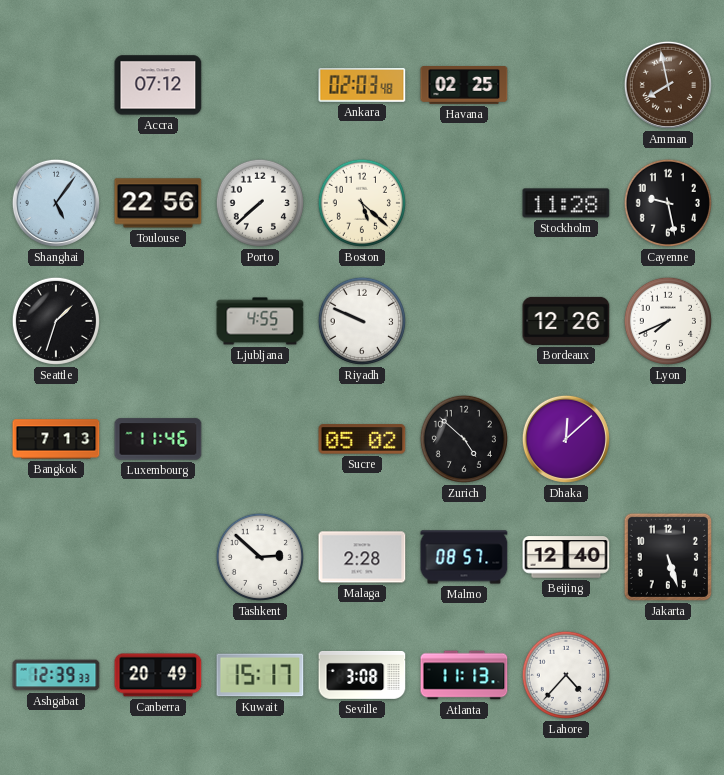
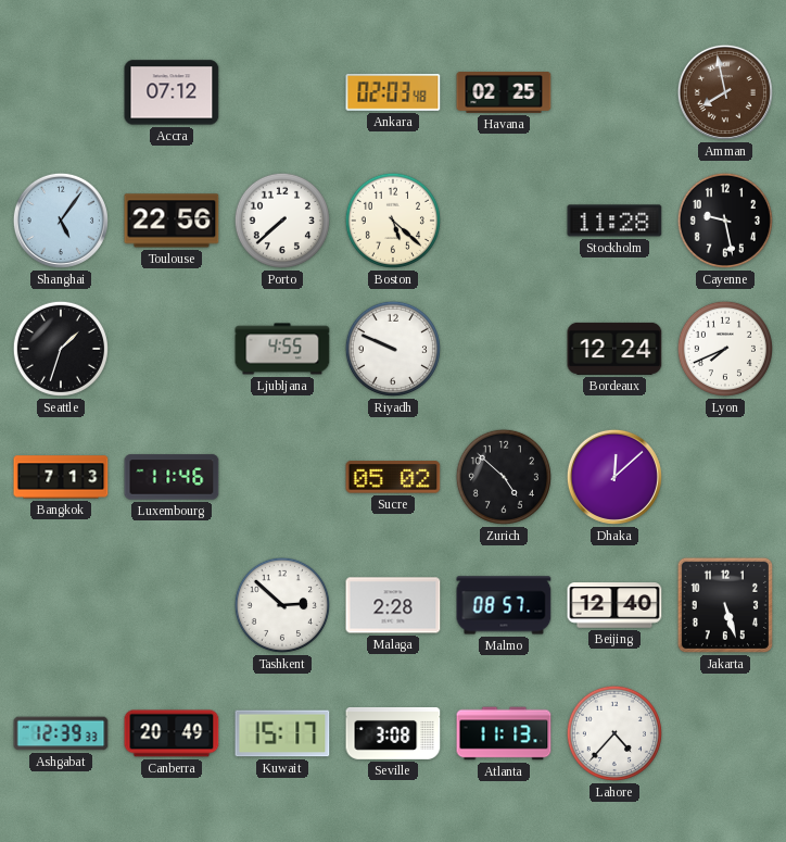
Bordeaux: 12:26 -> 12:24 (614, 349)
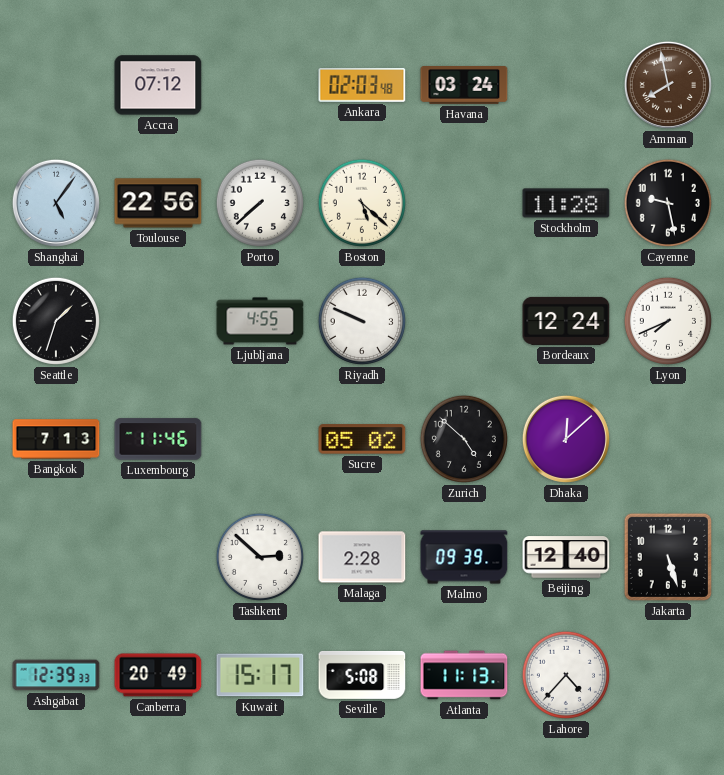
Havana: 02:25 -> 03:24 (464, 86)
Malmo: 08:57 -> 09:39 (464, 557)
Seville: 3:08 -> 5:08 (362, 675)
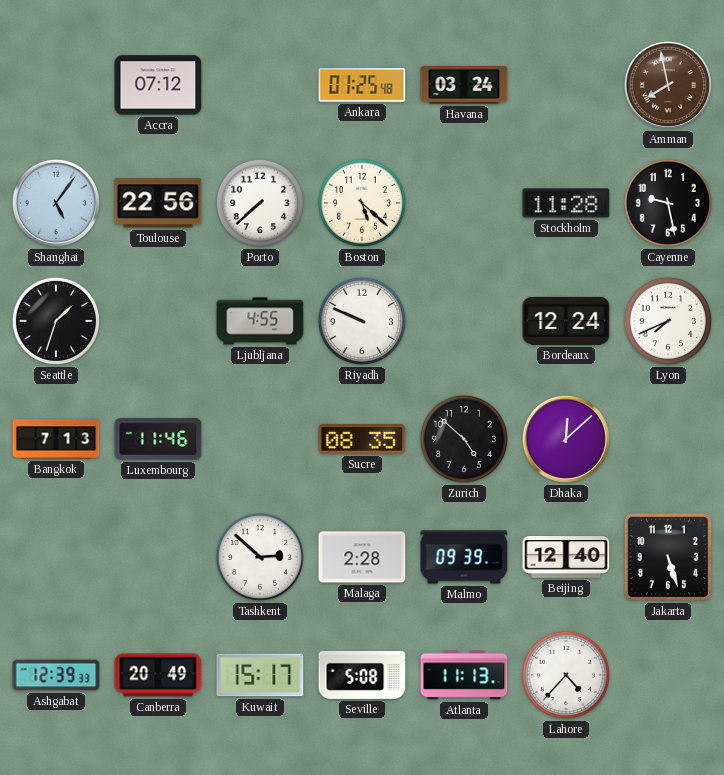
Ankara: 02:03 -> 01:25 (362, 85)
Sucre: 05:02 -> 08:35 (362, 439)
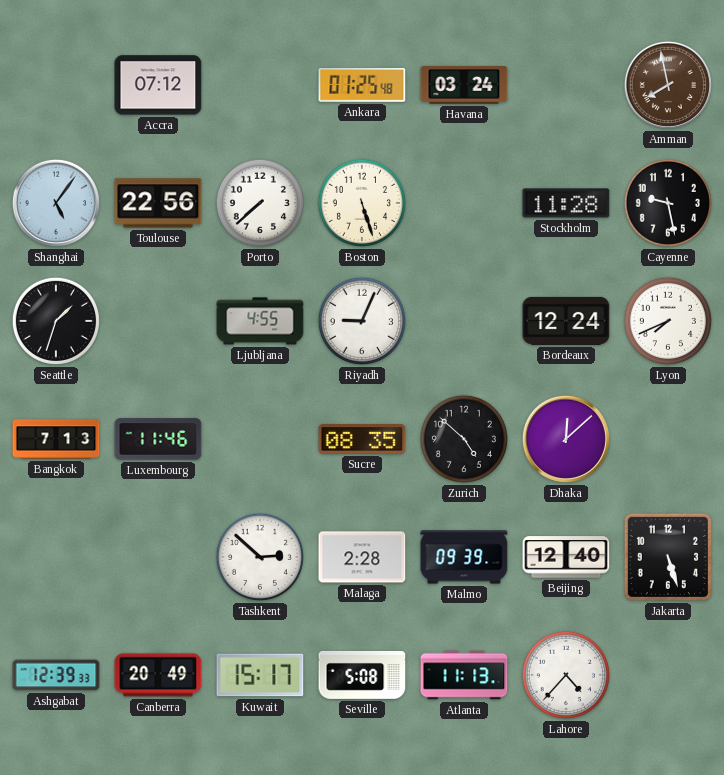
Boston: 5:22 -> 5:27 (362, 203)
Riyadh: 9:49 -> 9:04 (362, 321)
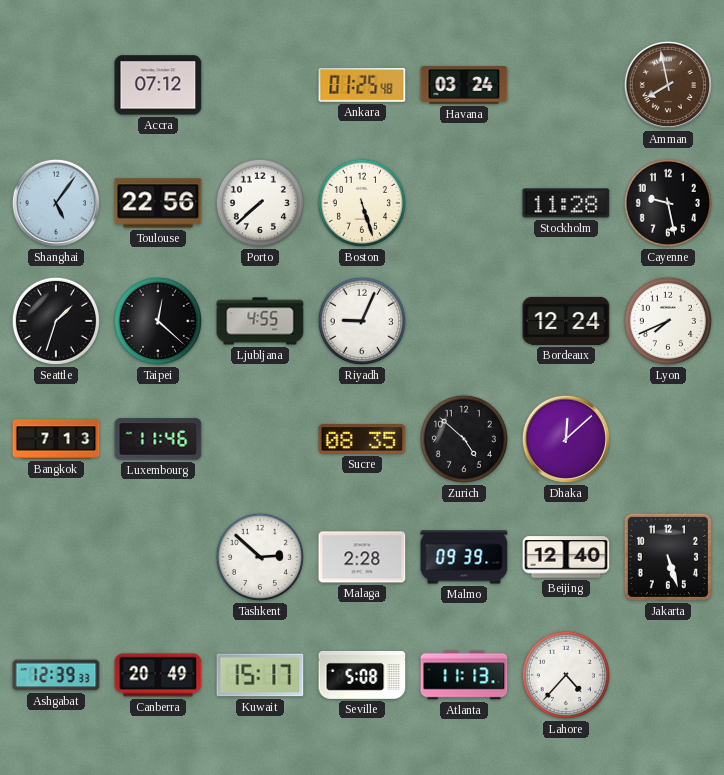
Taipei: none -> 12:22 (158, 321)
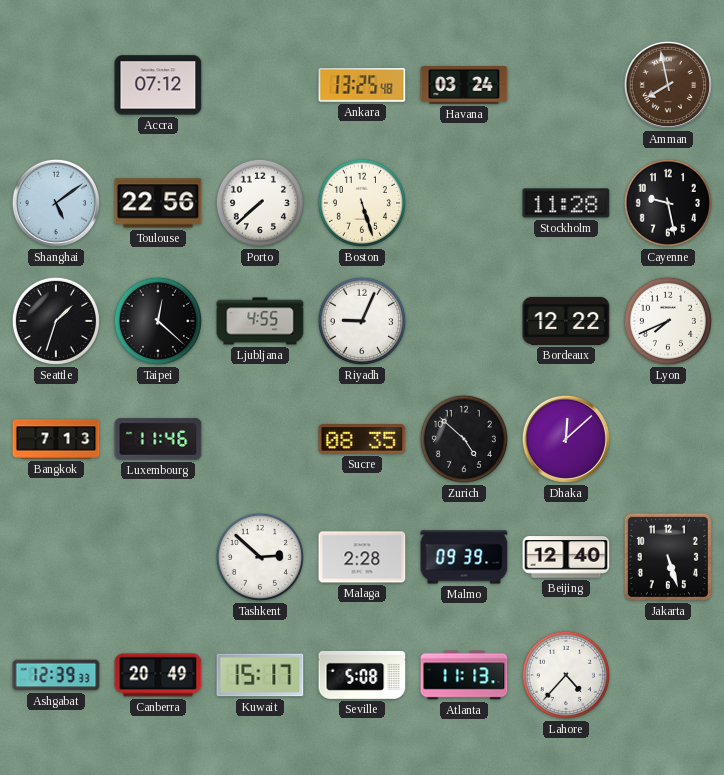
Ankara: 01:25 -> 13:25 (362, 85)
Shanghai: 5:06 -> 5:09 (56, 203)
Bordeaux: 12:24 -> 12:22 (566, 321)
